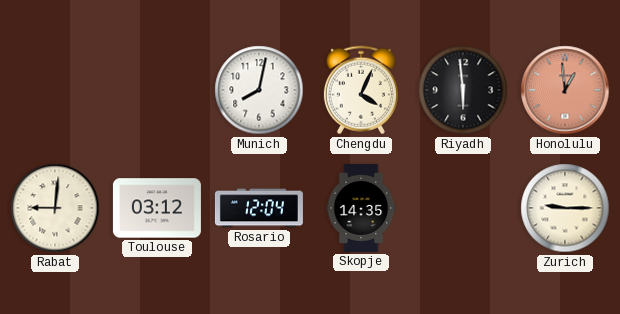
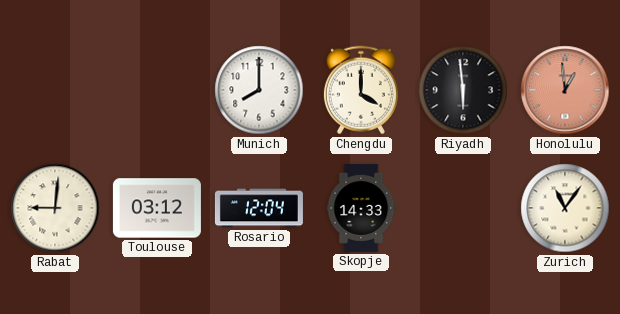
Munich: 8:02 -> 8:00 (259, 90)
Chengdu: 4:04 -> 4:00 (361, 90)
Skopje: 14:35 -> 14:33 (361, 208)
Zurich: 9:15 -> 11:06 (565, 208)
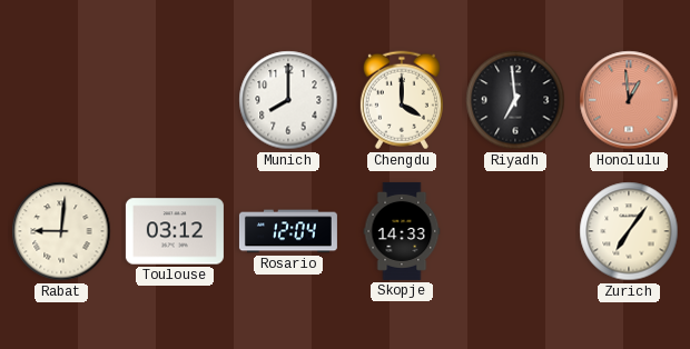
Riyadh: 5:59 -> 6:59 (515, 100)
Zurich: 11:06 -> 7:06 (629, 231)
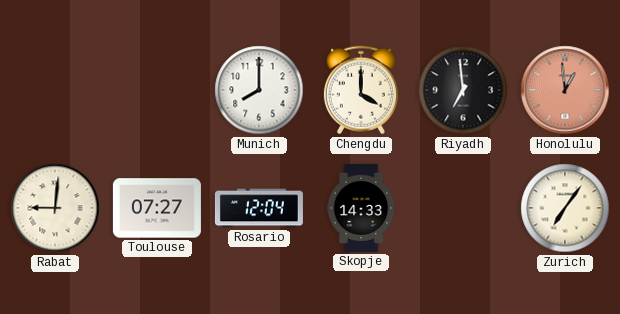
Toulouse: 03:12 -> 07:27 (157, 208)
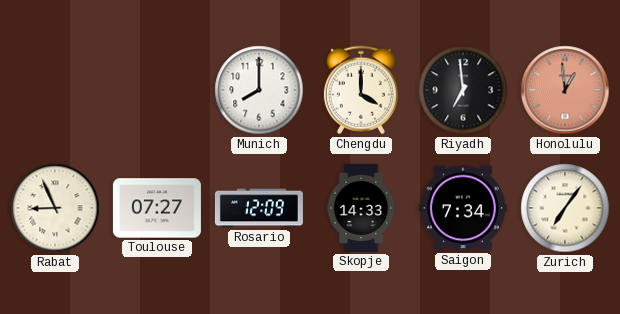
Rabat: 9:01 -> 8:56 (55, 208)
Rosario: 12:04 -> 12:09 (259, 208)
Saigon: none -> 7:34 (463, 208)
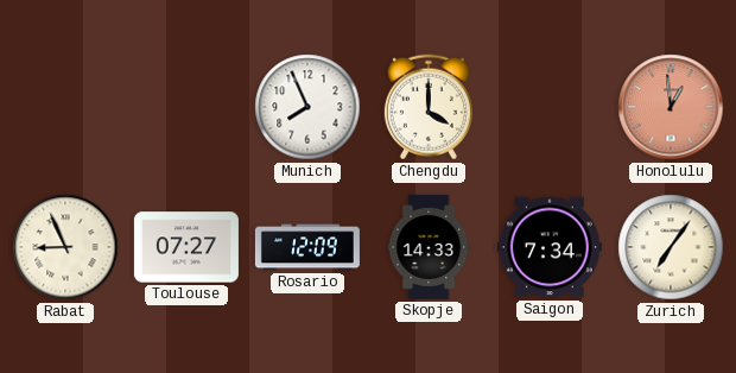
Munich: 8:00 -> 7:56 (307, 107)
Riyadh: 6:59 -> none (463, 90)
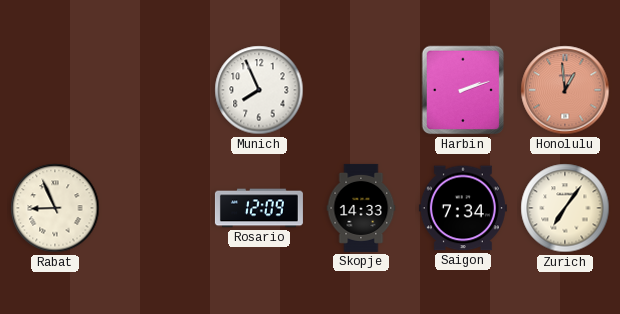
Chengdu: 4:00 -> none (429, 107)
Harbin: none -> 2:12 (463, 90)
Toulouse: 07:27 -> none (186, 247)
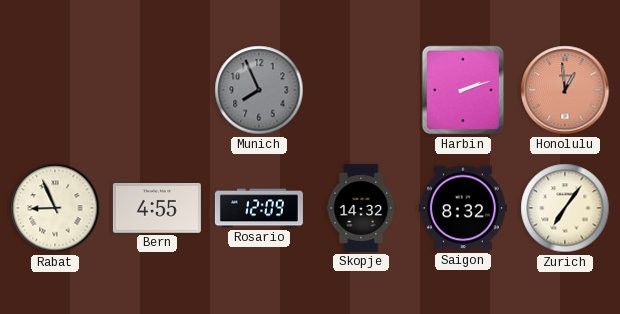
Munich dial: white -> grey (259, 90)
Bern: none -> 4:55 (157, 209)
Skopje: 14:33 -> 14:32 (361, 208)
Saigon: 7:34 -> 8:32 (463, 208)
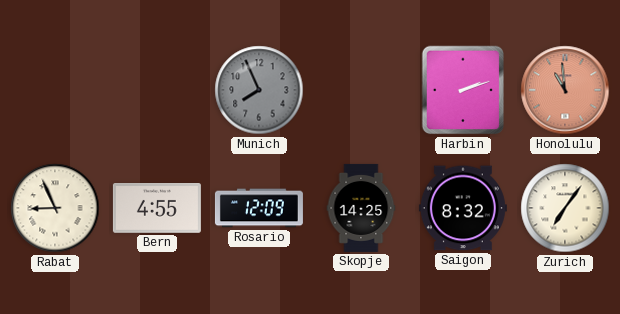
Honolulu: 12:59 -> 10:59 (565, 90)
Skopje: 14:32 -> 14:25 (361, 208)
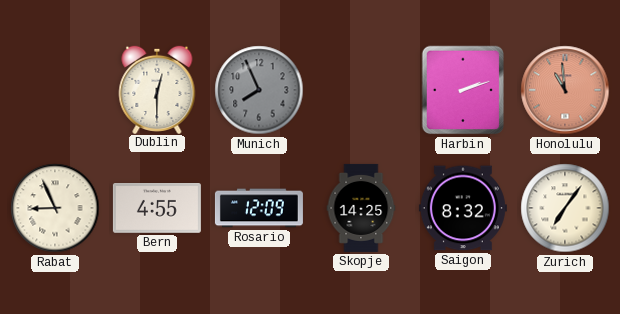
Dublin: none -> 12:30 (157, 89)
